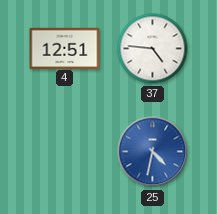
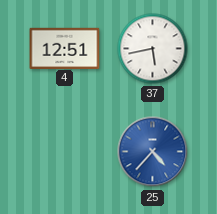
37: 4:46 -> 5:43 (153, 49)
25: 4:32 -> 4:37 (153, 152)
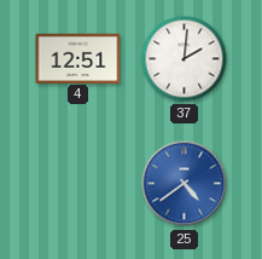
37: 5:43 -> 2:01 (185, 59)
25: 4:37 -> 4:39 (185, 184)
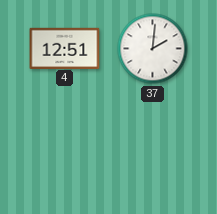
25: 4:39 -> none (185, 184)
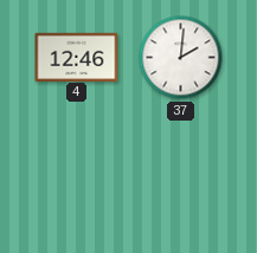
4: 12:51 -> 12:46 (77, 57)
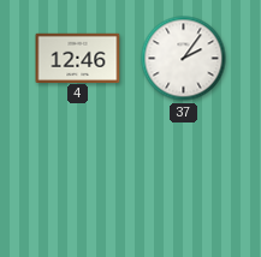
37: 2:01 -> 2:06 (184, 59)
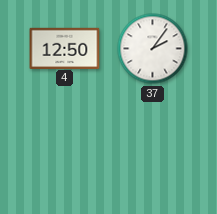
4: 12:46 -> 12:50 (65, 48)
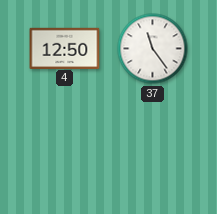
37: 2:06 -> 11:24 (153, 49)
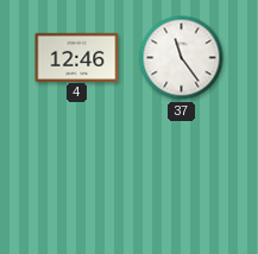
4: 12:50 -> 12:46 (77, 57)
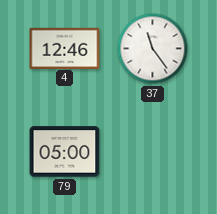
79: none -> 05:00 (65, 152)
